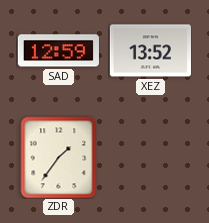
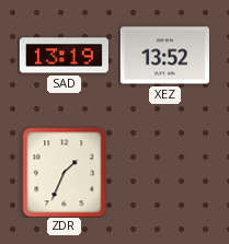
SAD: 12:59 -> 13:19 (64, 56)
ZDR: 1:36 -> 1:34 (65, 172)
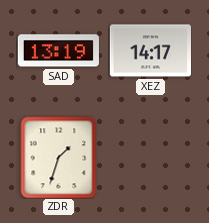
XEZ: 13:52 -> 14:17 (150, 51)
ZDR: 1:34 -> 1:33 (59, 157)
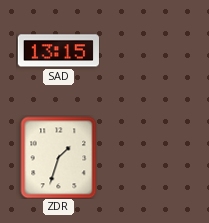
SAD: 13:19 -> 13:15 (58, 51)
XEZ: 14:17 -> none (150, 51)
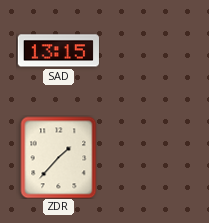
ZDR: 1:33 -> 1:37 (59, 157)
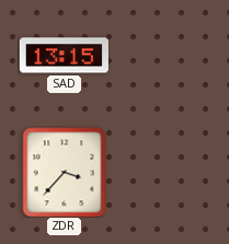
ZDR: 1:37 -> 3:37 (65, 172)
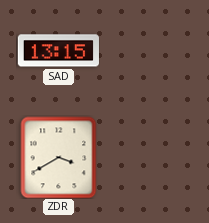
ZDR: 3:37 -> 3:40 (59, 157)
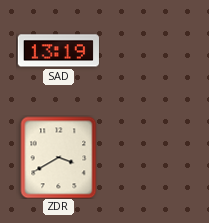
SAD: 13:15 -> 13:19 (58, 51)
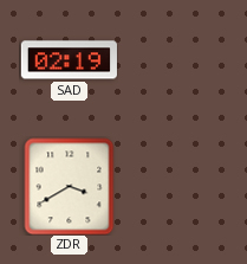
SAD: 13:19 -> 02:19 (69, 60)
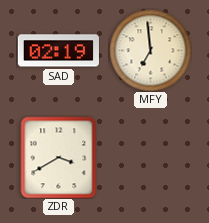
MFY: none -> 6:59 (150, 50)
